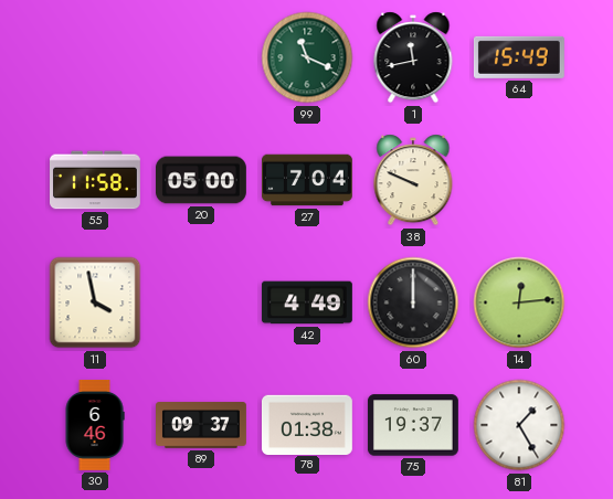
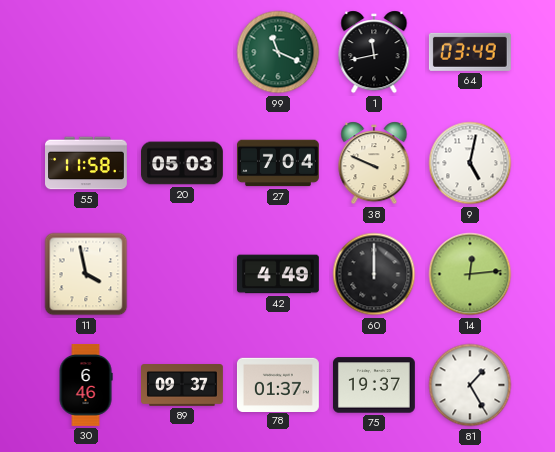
64: 15:49 -> 03:49 (470, 52)
20: 05:00 -> 05:03 (183, 163)
9: none -> 5:02 (470, 163)
78: 01:38 -> 01:37 (278, 384)
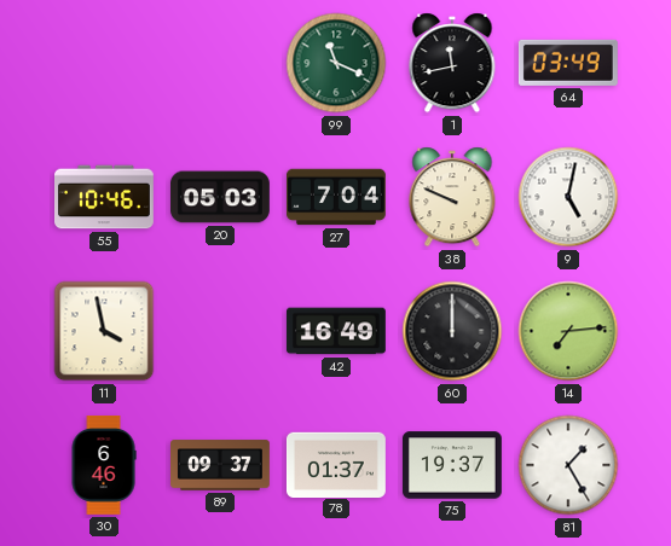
55: 11:58 -> 10:46 (105, 197)
42: 4:49 -> 16:49 (336, 331)
14: 12:14 -> 7:14 (568, 331)
